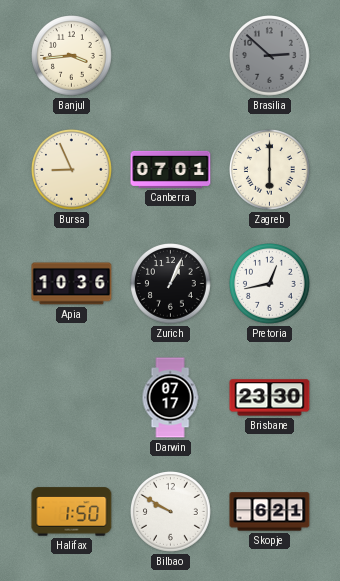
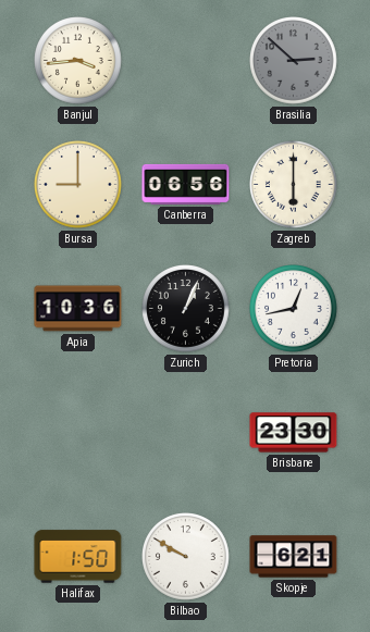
Bursa: 8:56 -> 9:00 (78, 185)
Canberra: 07:01 -> 06:56 (186, 184)
Darwin: 07:17 -> none (170, 398)
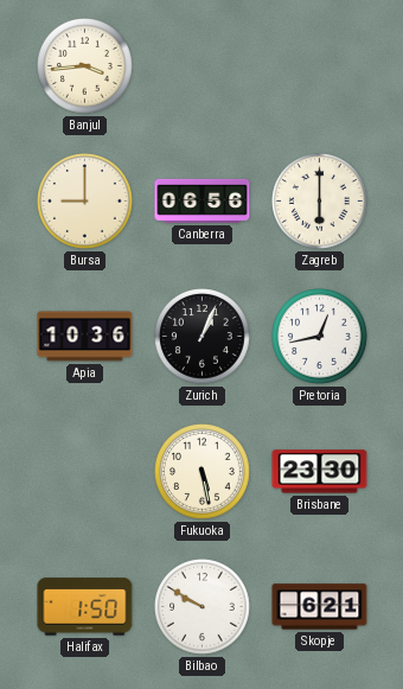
Brasilia: 2:52 -> none (294, 61)
Fukuoka: none -> 5:28 (203, 472)
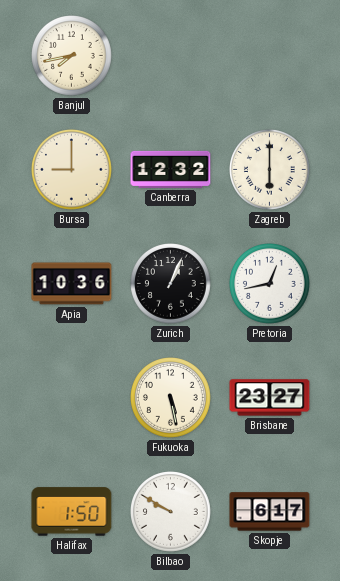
Banjul: 3:44 -> 7:43 (72, 56)
Canberra: 06:56 -> 12:32 (171, 169)
Brisbane: 23:30 -> 23:27 (270, 398)
Skopje: 6:21 -> 6:17 (270, 512)
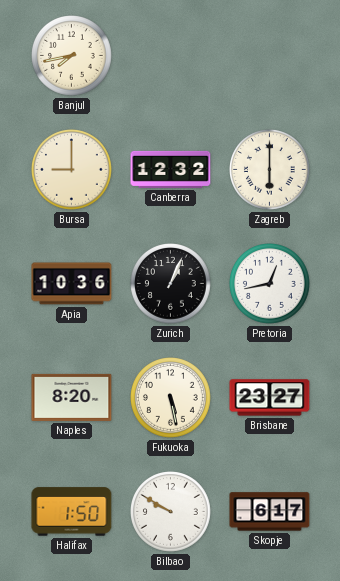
Naples: none -> 8:20 (72, 397)
